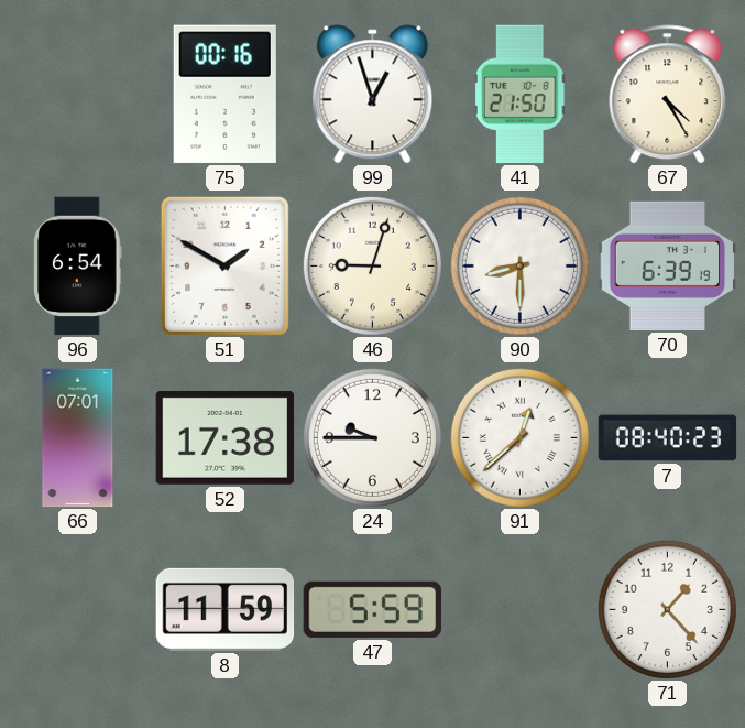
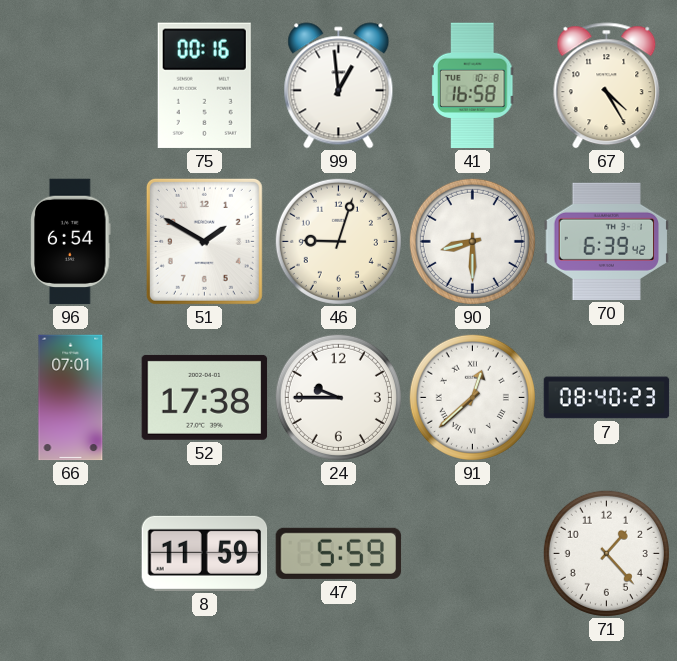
99: 12:57 -> 12:59 (339, 86)
41: 21:50 -> 16:58 (472, 86)
70: 6:39:19 -> 6:39:42 (607, 241)
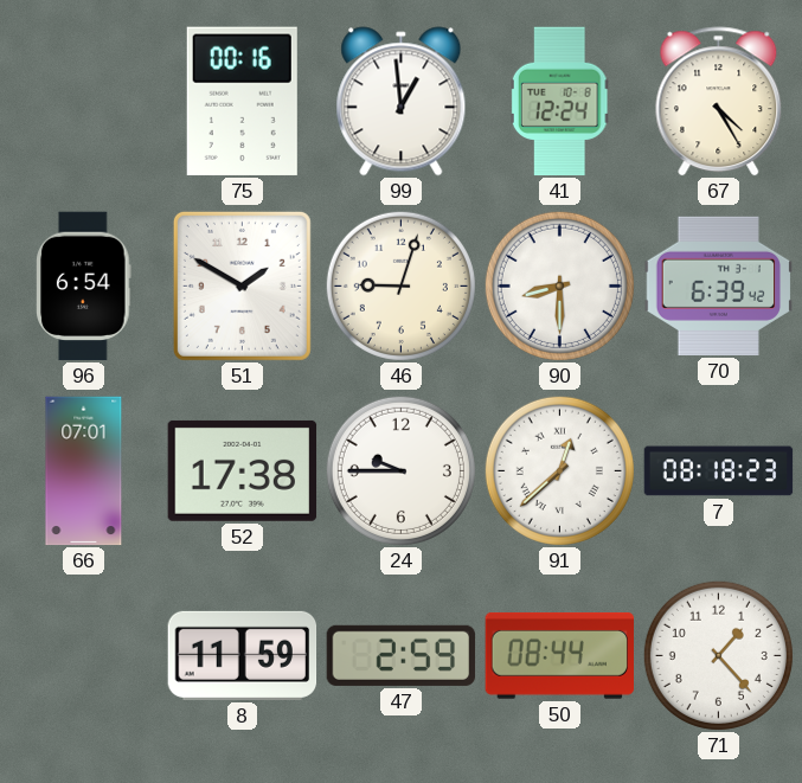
41: 16:58 -> 12:24 (559, 102)
7: 08:40 -> 08:18 (719, 471)
47: 5:59 -> 2:59 (402, 655)
50: none -> 08:44 (560, 655)
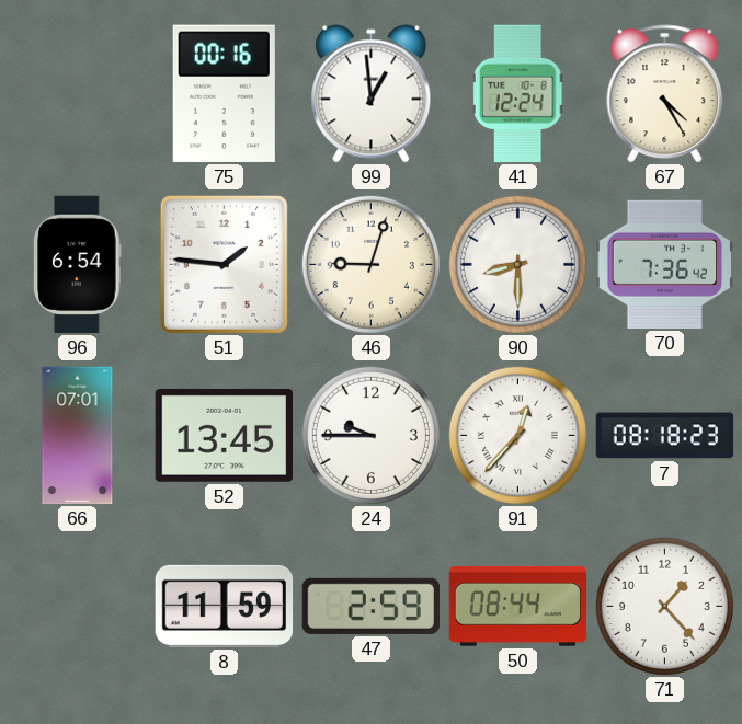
51: 1:50 -> 1:46 (224, 264)
70: 6:39 -> 7:36 (665, 264)
52: 17:38 -> 13:45 (225, 435)
91: 12:38 -> 12:37 (517, 435)
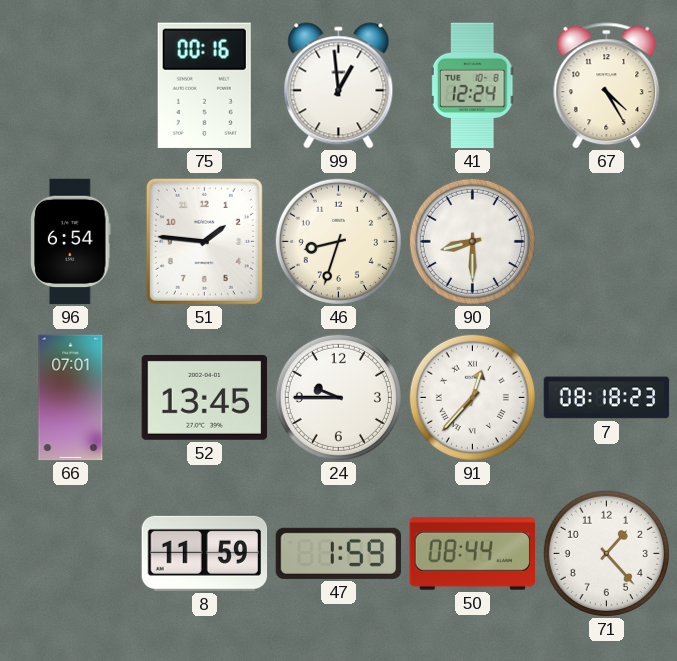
46: 9:03 -> 8:33 (338, 241)
70: 7:36 -> none (665, 264)
47: 2:59 -> 1:59 (339, 553)
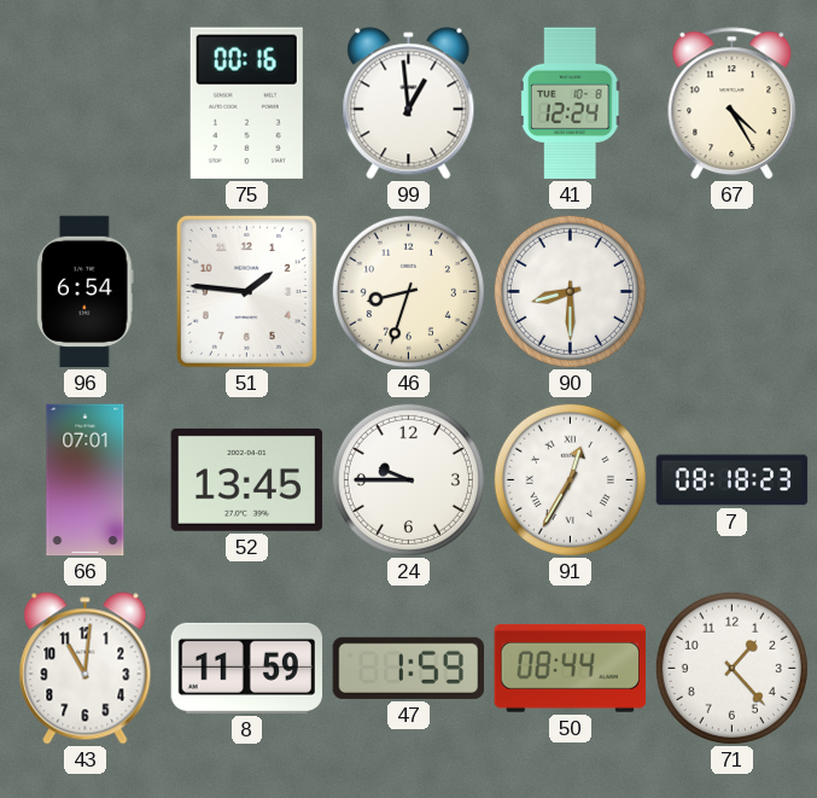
91: 12:37 -> 12:35 (570, 479)
43: none -> 11:01 (86, 669)
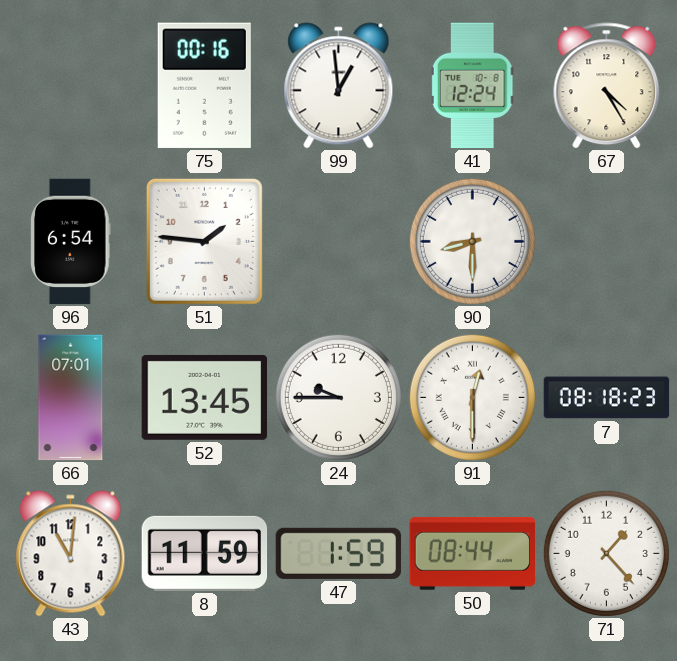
46: 8:33 -> none (408, 291)
91: 12:35 -> 12:30 (472, 397)
